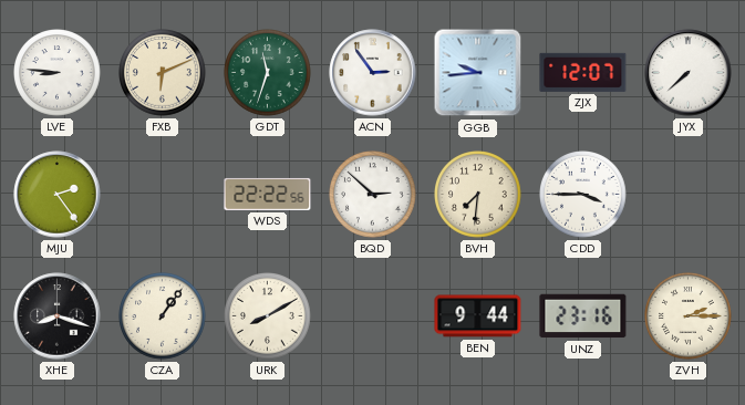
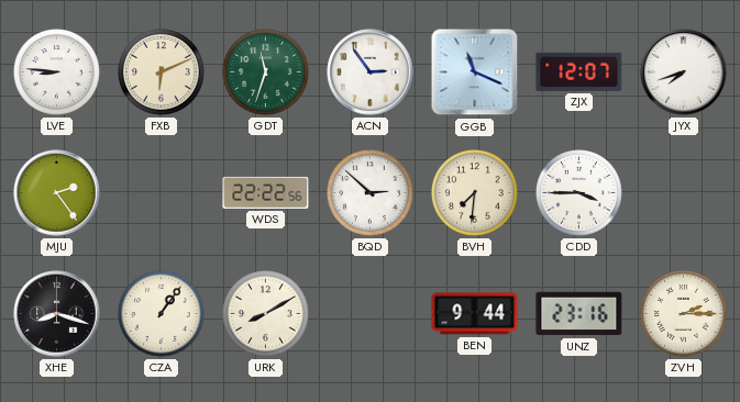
GGB: 9:44 -> 11:19 (475, 72)
JYX: 7:38 -> 7:42 (684, 72)
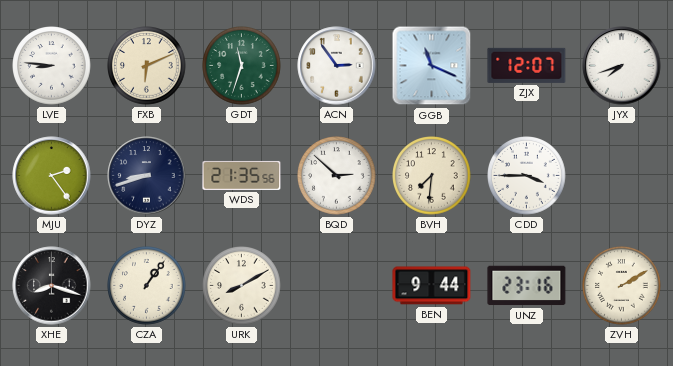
DYZ: none -> 8:42 (147, 176)
WDS: 22:22 -> 21:35 (242, 175)
ZVH: 2:15 -> 2:10 (622, 286)
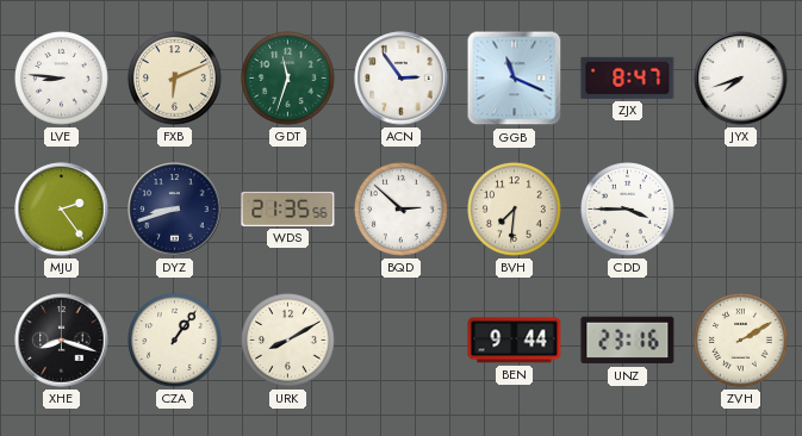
ZJX: 12:07 -> 8:47 (628, 77)
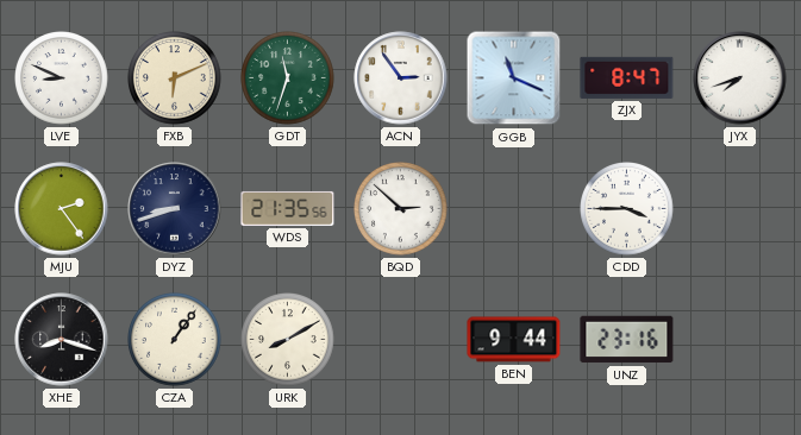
LVE: 8:46 -> 8:49 (62, 78)
BVH: 7:31 -> none (515, 210)
ZVH: 2:10 -> none (741, 341)
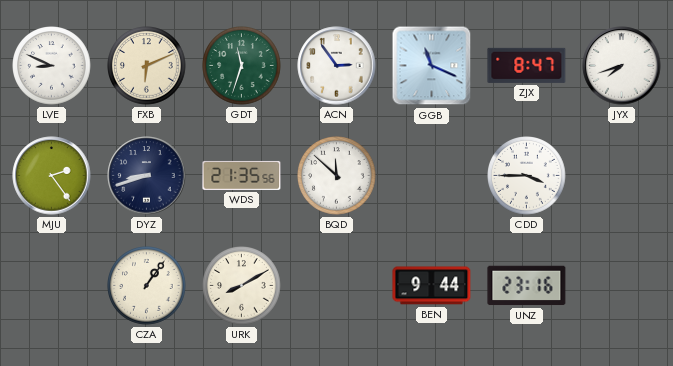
BQD: 2:52 -> 11:52 (337, 176)
XHE: 8:18 -> none (62, 340)
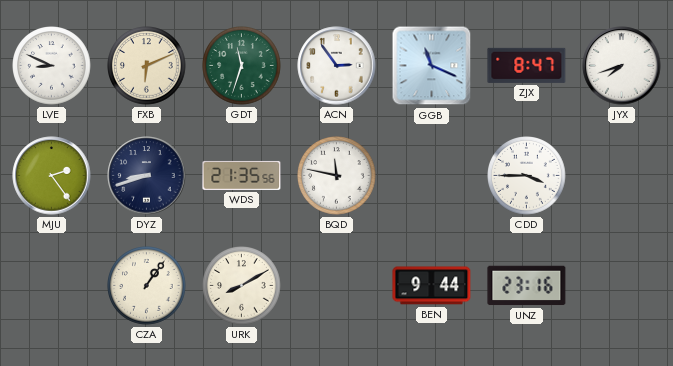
BQD: 11:52 -> 11:47 (337, 176)
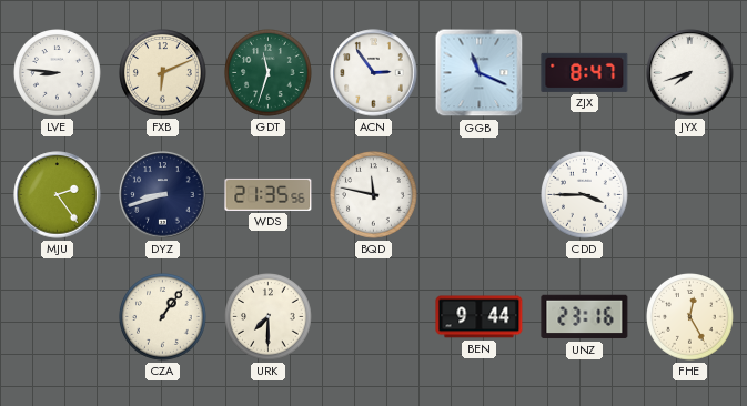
LVE: 8:49 -> 8:46 (58, 73)
URK: 8:10 -> 7:30 (269, 317)
FHE: none -> 12:25 (690, 317)
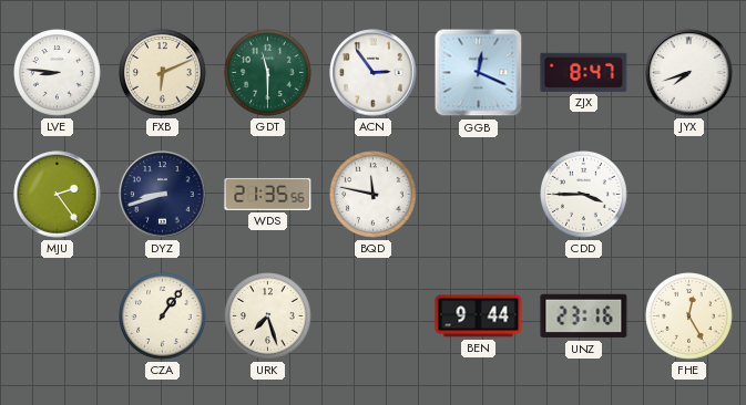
GDT: 11:33 -> 11:30 (268, 73)
GGB: 11:19 -> 12:19 (479, 73)
URK: 7:30 -> 7:27 (268, 316)
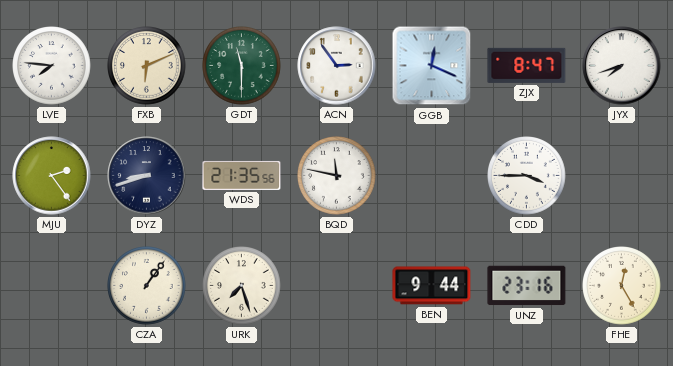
LVE: 8:46 -> 7:46 (52, 66)
